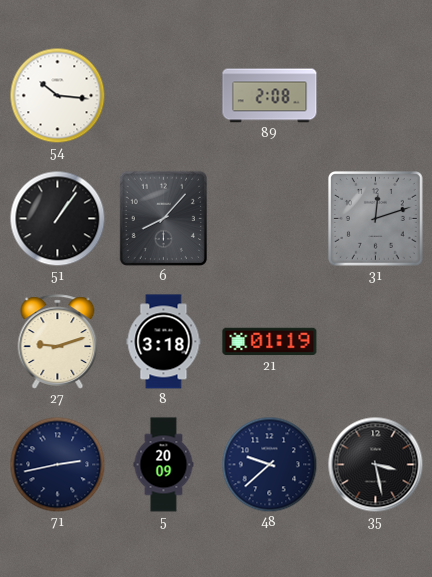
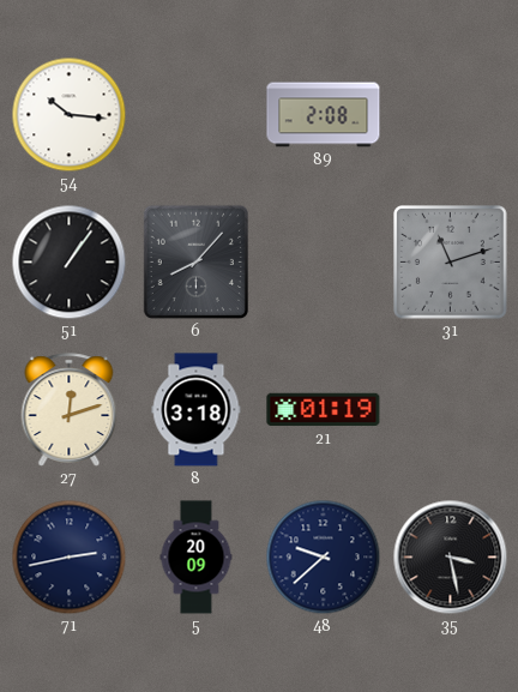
31: 12:12 -> 11:12 (451, 263)
27: 9:12 -> 12:12 (70, 410)
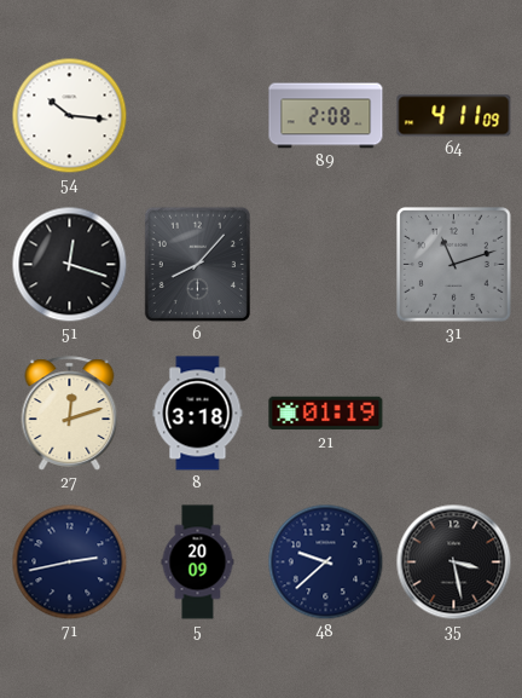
64: none -> 4:11 (454, 116)
51: 1:06 -> 12:18 (70, 265)
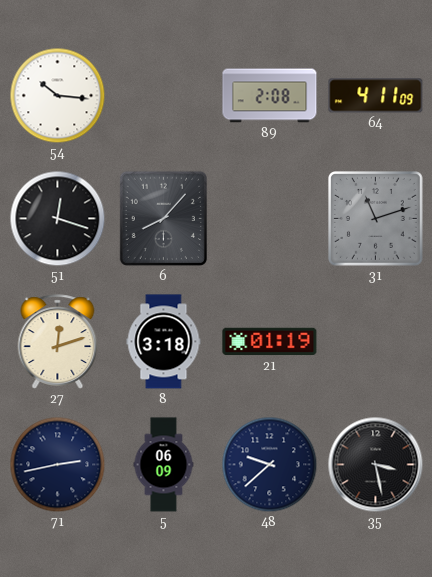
5: 20:09 -> 06:09 (164, 465)
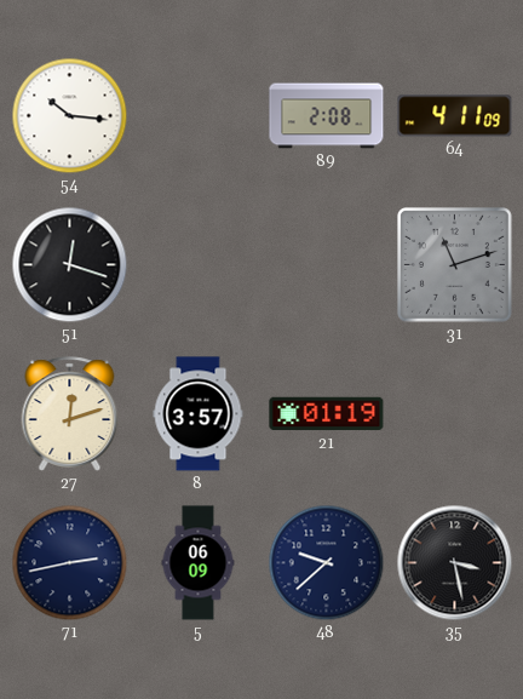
6: 8:07 -> none (163, 218)
8: 3:18 -> 3:57 (199, 414)
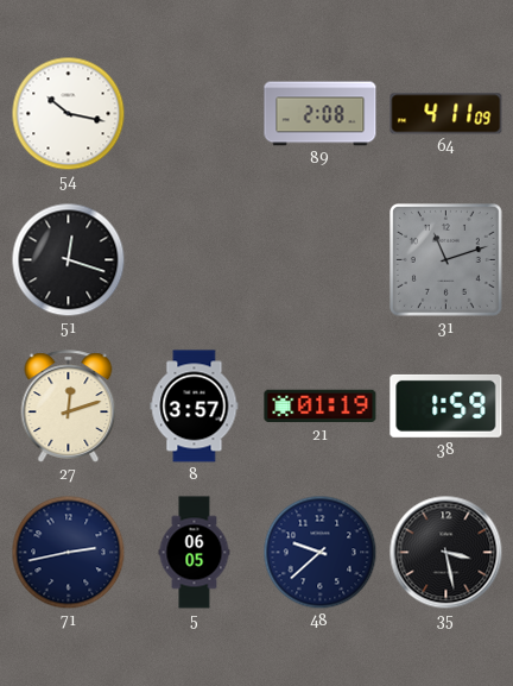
54: 10:16 -> 10:17 (69, 114)
38: none -> 1:59 (446, 405)
5: 06:09 -> 06:05 (195, 553)
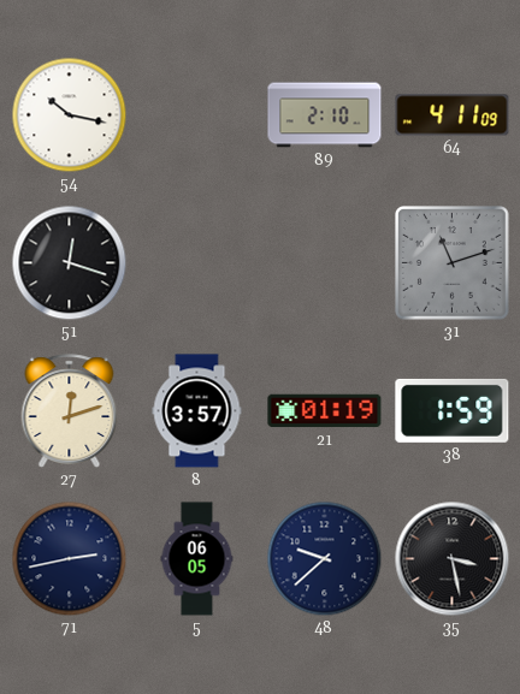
89: 2:08 -> 2:10 (325, 115)
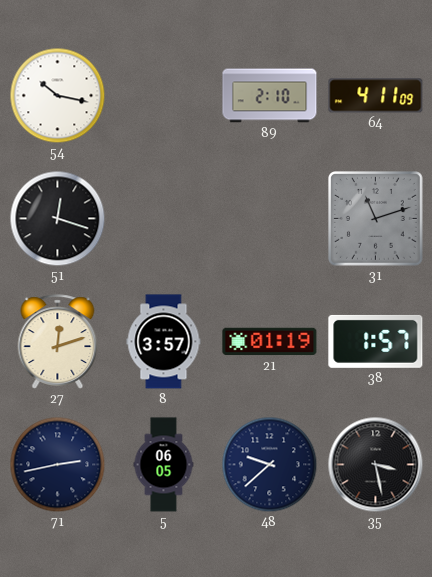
38: 1:59 -> 1:57 (376, 341)
